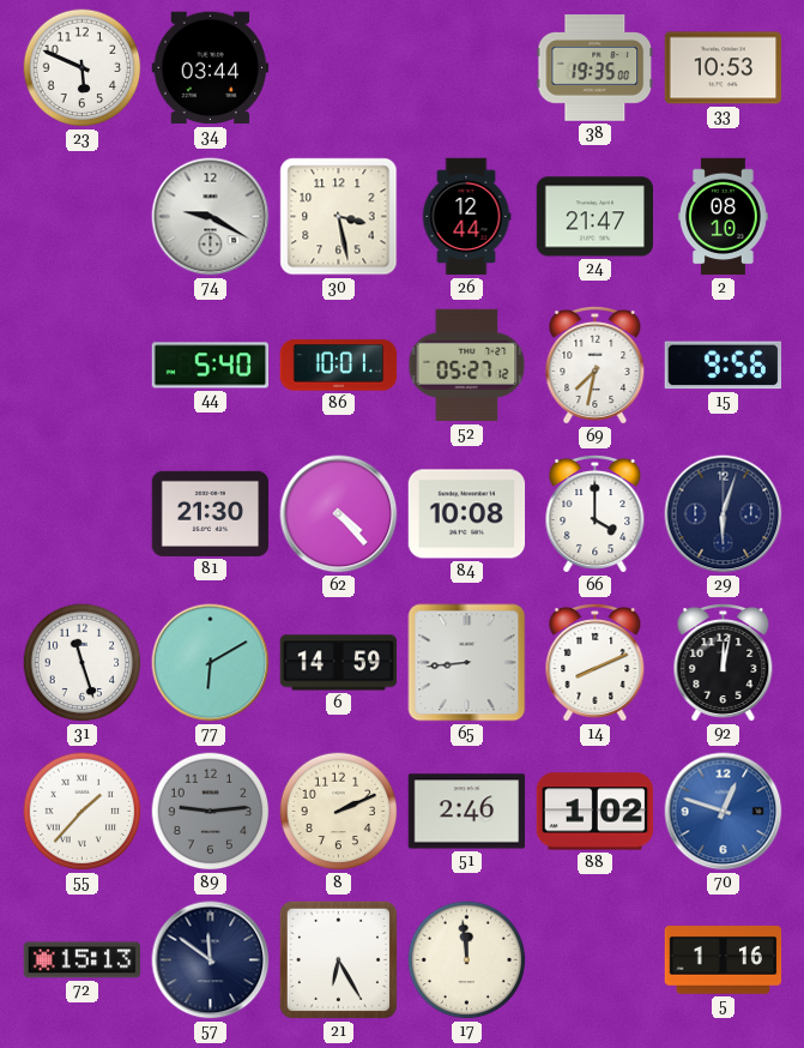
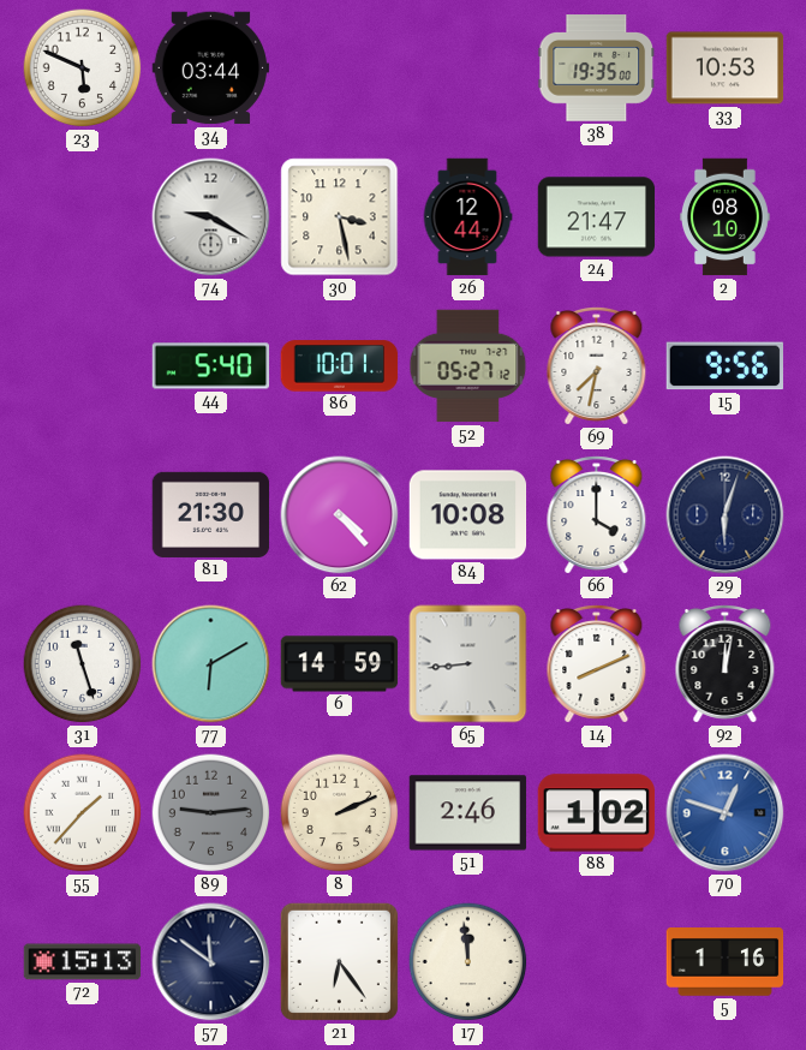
21: 6:25 -> 6:24 (339, 961)
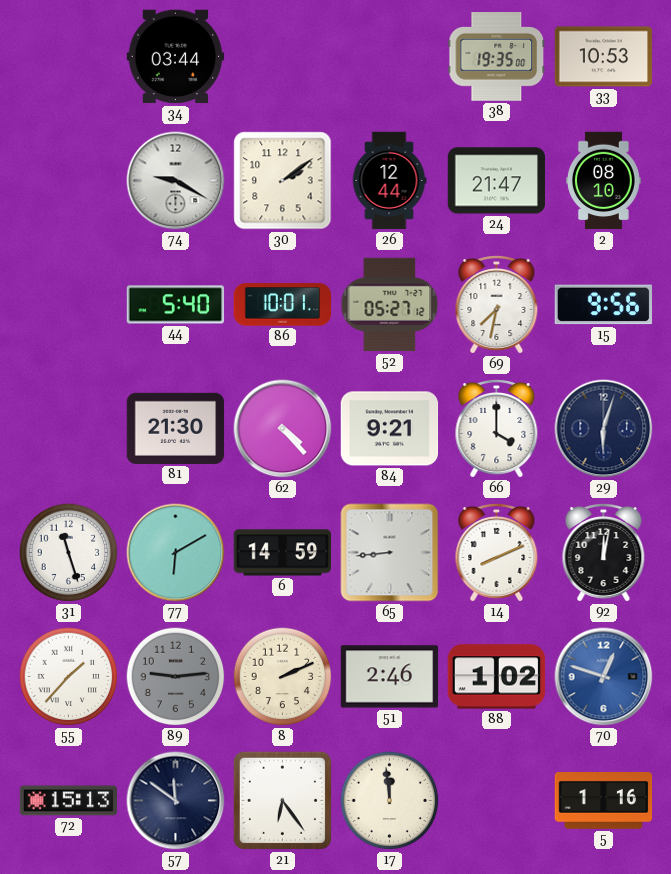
23: 5:49 -> none (83, 68)
30: 3:28 -> 2:09 (283, 181)
84: 10:08 -> 9:21 (390, 429)
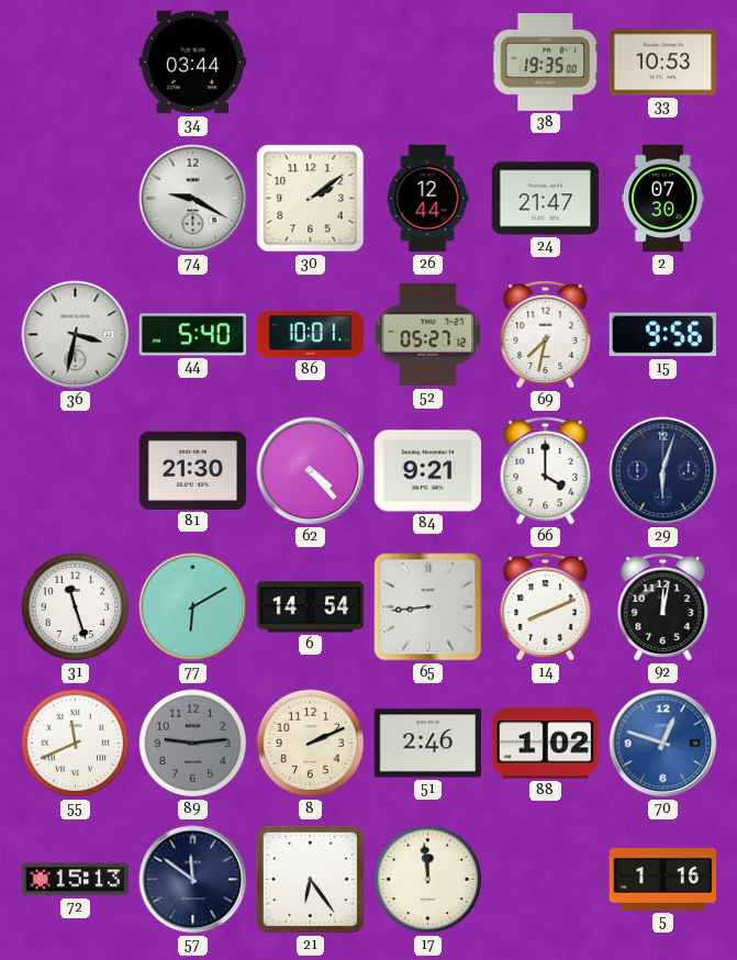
2: 08:10 -> 07:30 (663, 199)
36: none -> 3:32 (76, 335)
6: 14:59 -> 14:54 (311, 607)
55: 1:37 -> 11:41 (76, 744)
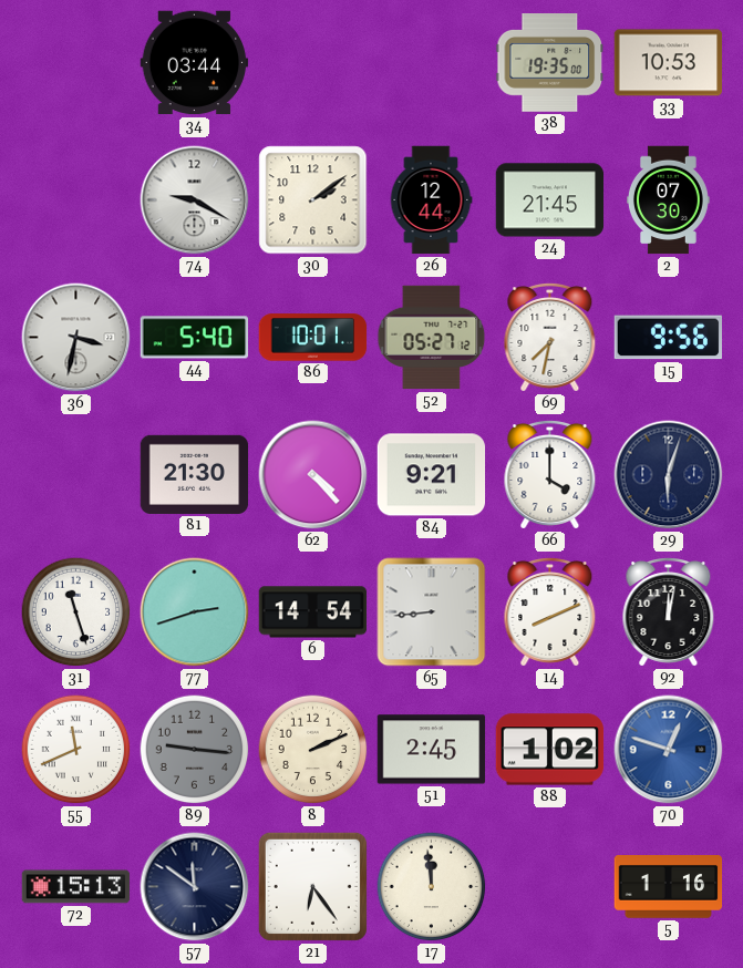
24: 21:47 -> 21:45 (550, 200)
77: 6:10 -> 2:42 (195, 612)
89: 9:14 -> 9:16 (195, 750)
51: 2:46 -> 2:45 (432, 750)
